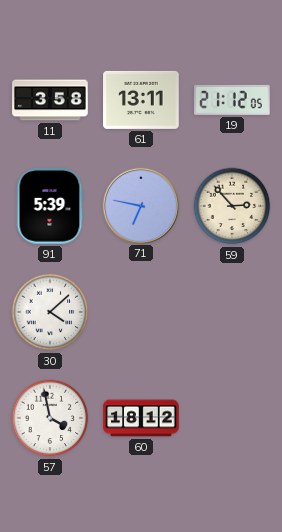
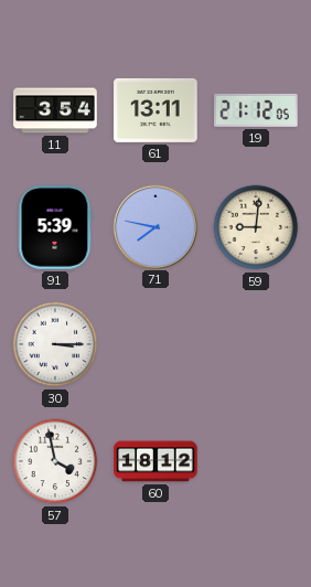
11: 3:58 -> 3:54 (55, 110)
71: 6:47 -> 7:47 (154, 226)
59: 2:53 -> 9:01 (256, 227)
30: 4:08 -> 3:15 (55, 344)
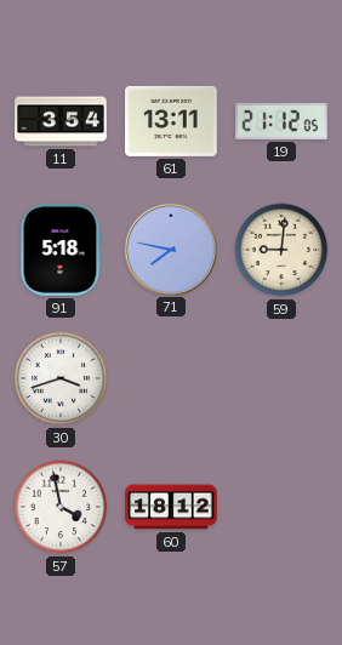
91: 5:39 -> 5:18 (61, 250)
30: 3:15 -> 3:42 (61, 378)
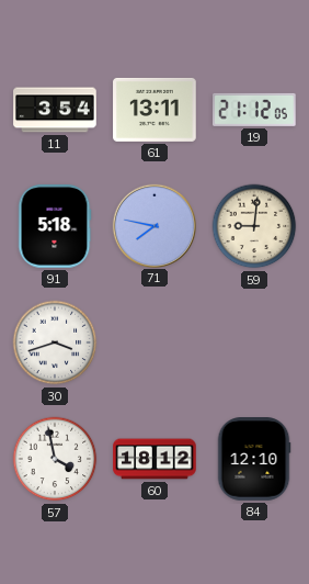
84: none -> 12:10 (254, 459)
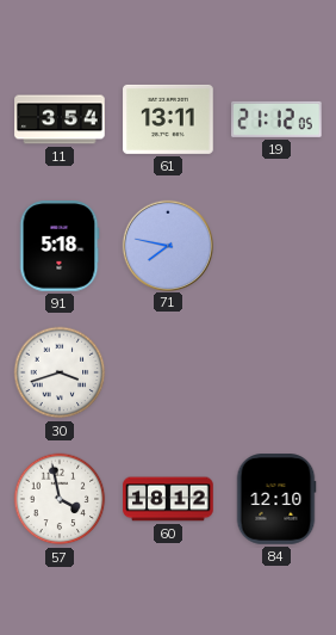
59: 9:01 -> none (254, 226)
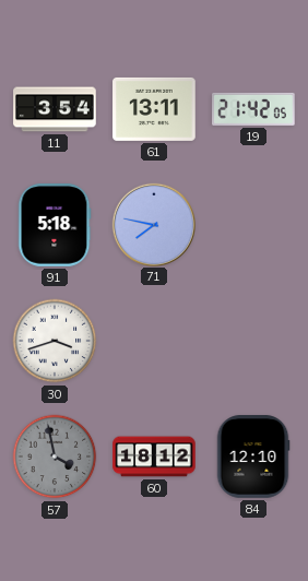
19: 21:12 -> 21:42 (253, 109)
57 dial: white -> grey (55, 456)
